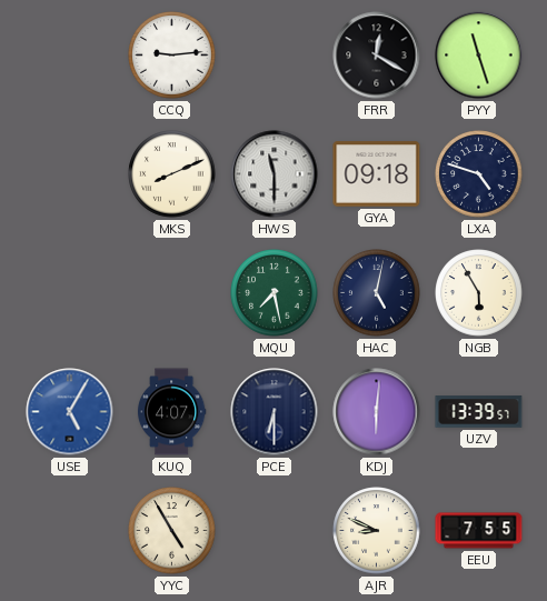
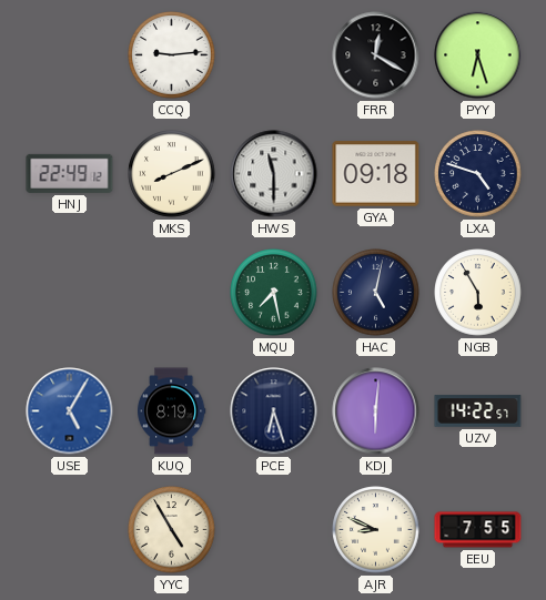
PYY: 11:27 -> 6:27 (478, 55)
HNJ: none -> 22:49 (70, 173)
KUQ: 4:07 -> 8:19 (171, 411)
PCE: 6:30 -> 6:27 (274, 411)
UZV: 13:39 -> 14:22 (478, 411)
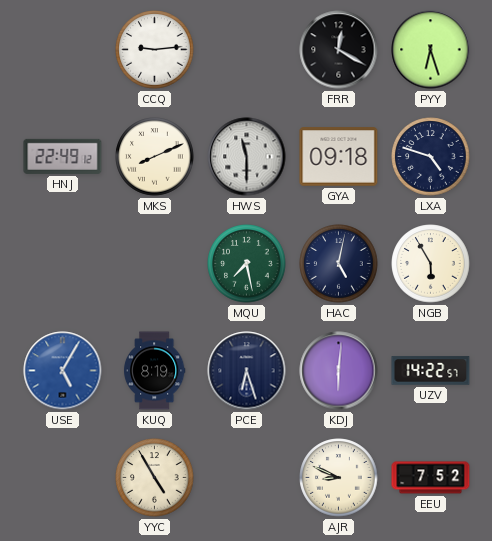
EEU: 7:55 -> 7:52 (431, 478)
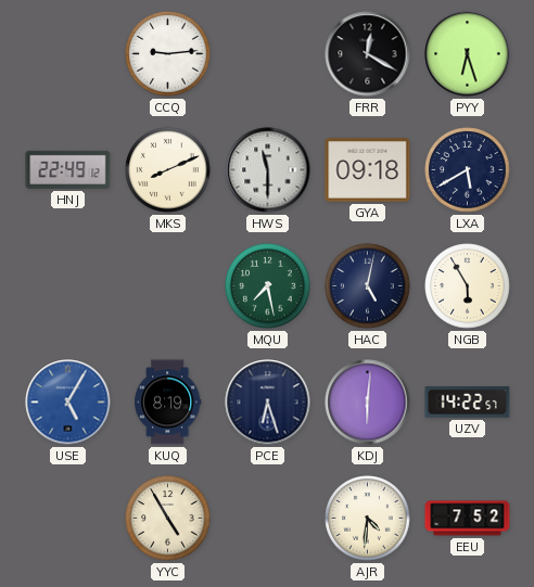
LXA: 4:48 -> 5:40 (468, 170)
AJR: 8:49 -> 4:31 (368, 519)
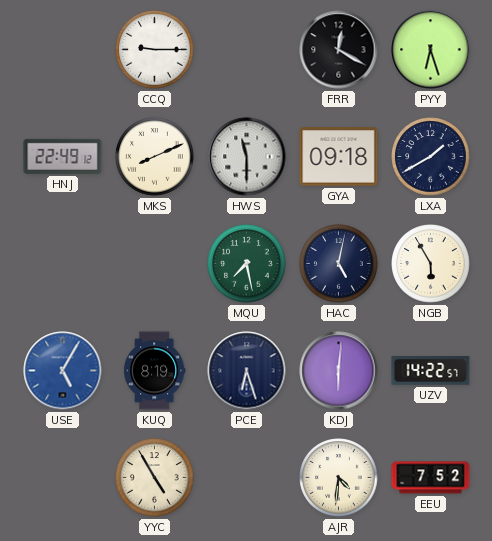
CCQ: 9:14 -> 9:15 (155, 50)
LXA: 5:40 -> 1:40 (431, 157)
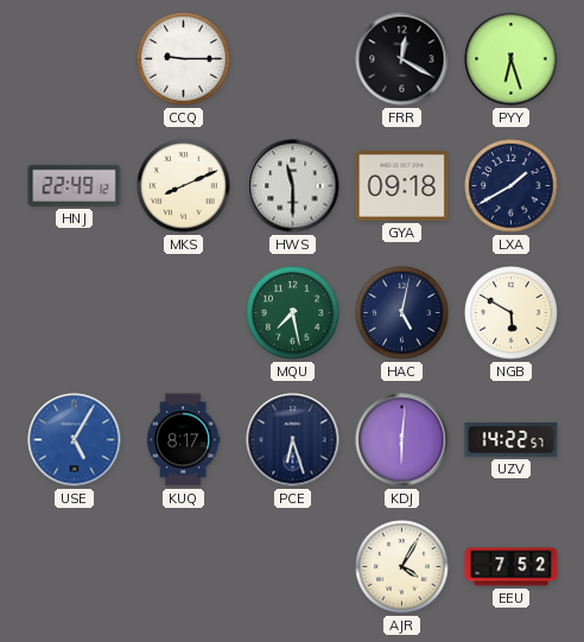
NGB: 5:55 -> 5:50 (512, 313)
KUQ: 8:19 -> 8:17 (183, 440)
YYC: 4:55 -> none (155, 478)
AJR: 4:31 -> 4:05 (402, 567)
